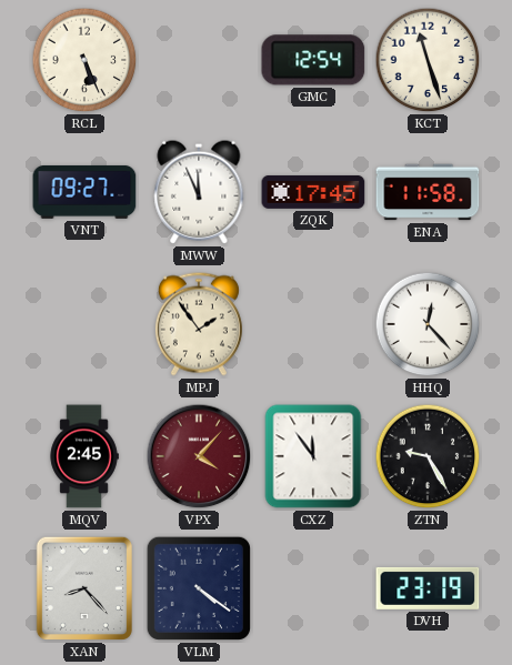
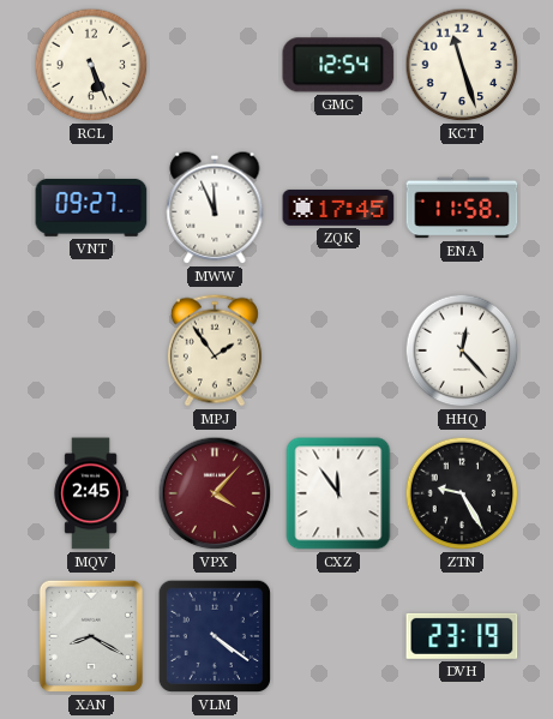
XAN: 8:23 -> 8:20 (91, 636)
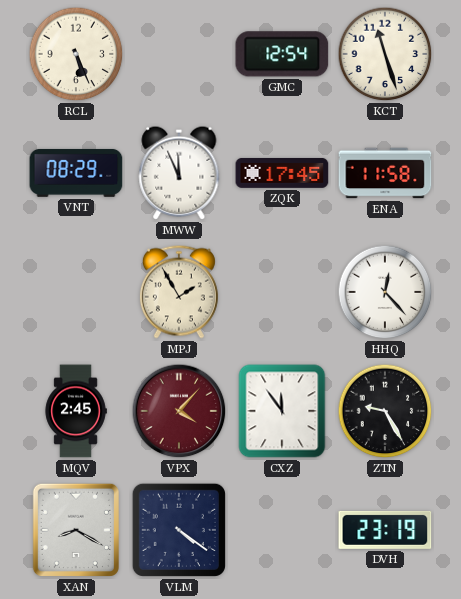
VNT: 09:27 -> 08:29 (76, 173)
MPJ: 1:54 -> 1:55 (179, 292)
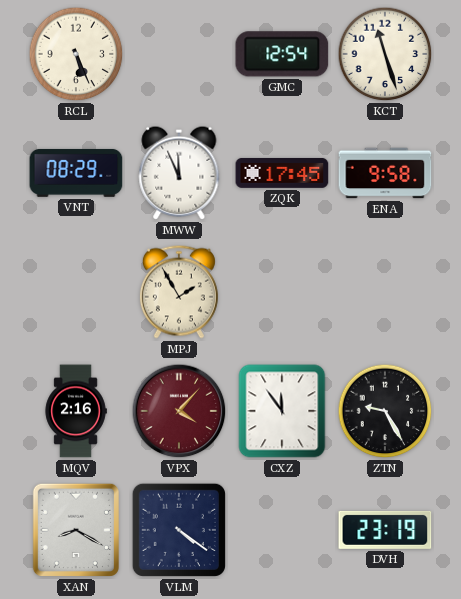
ENA: 11:58 -> 9:58 (385, 173)
HHQ: 12:23 -> none (385, 292)
MQV: 2:45 -> 2:16 (76, 411)
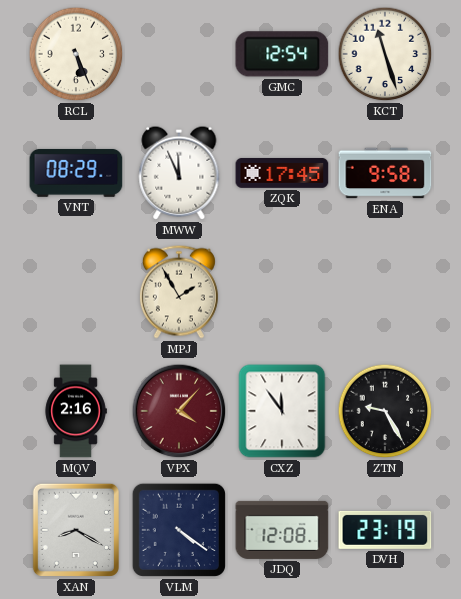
JDQ: none -> 12:08 (282, 530)
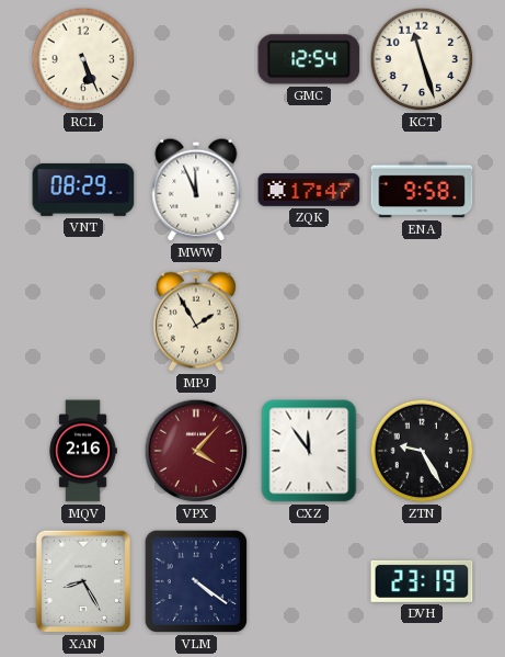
ZQK: 17:45 -> 17:47 (309, 190)
XAN: 8:20 -> 8:25 (83, 581)
JDQ: 12:08 -> none (282, 530)
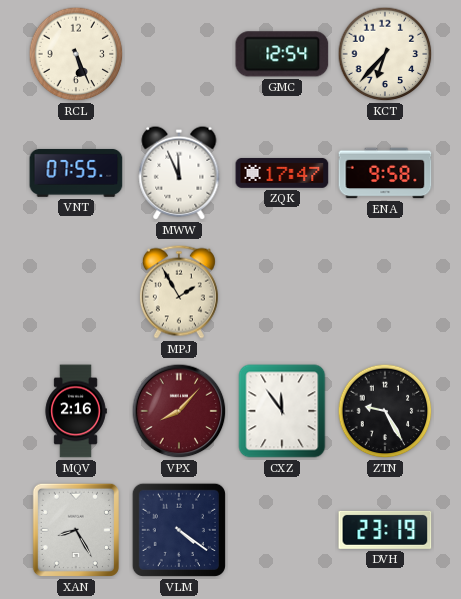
KCT: 11:27 -> 6:37 (385, 54)
VNT: 08:29 -> 07:55 (76, 173)
VPX: 4:07 -> 8:07 (179, 411)
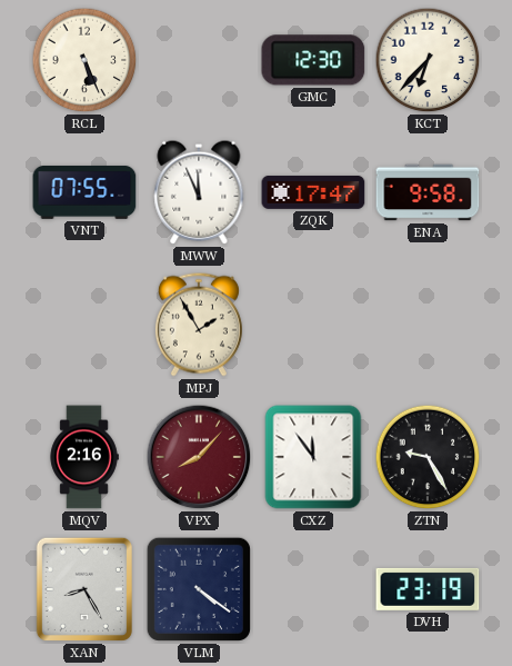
GMC: 12:54 -> 12:30 (313, 60)
